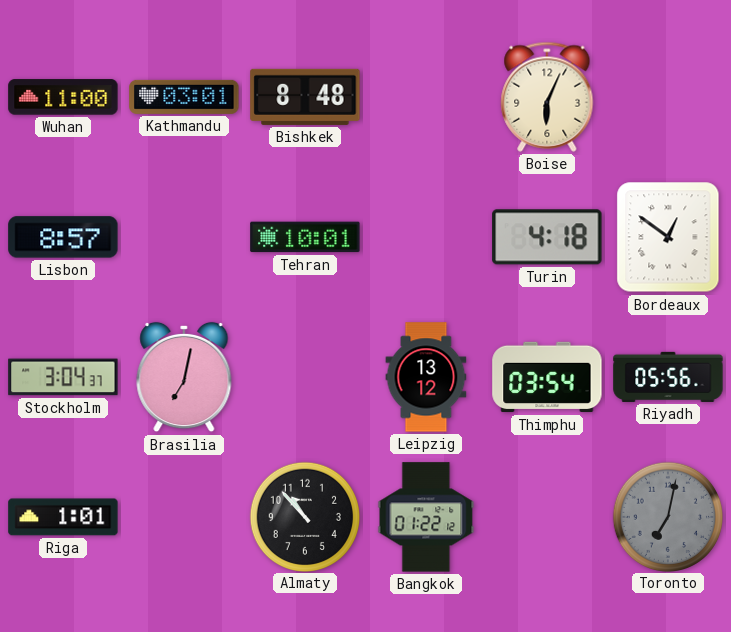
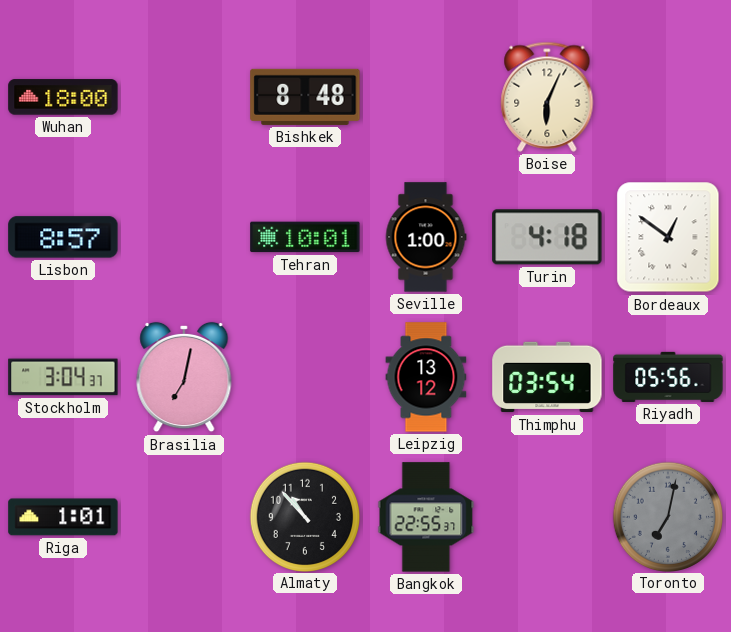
Wuhan: 11:00 -> 18:00 (63, 97)
Kathmandu: 03:01 -> none (184, 97)
Seville: none -> 1:00 (426, 237)
Bangkok: 01:22 -> 22:55 (426, 517)
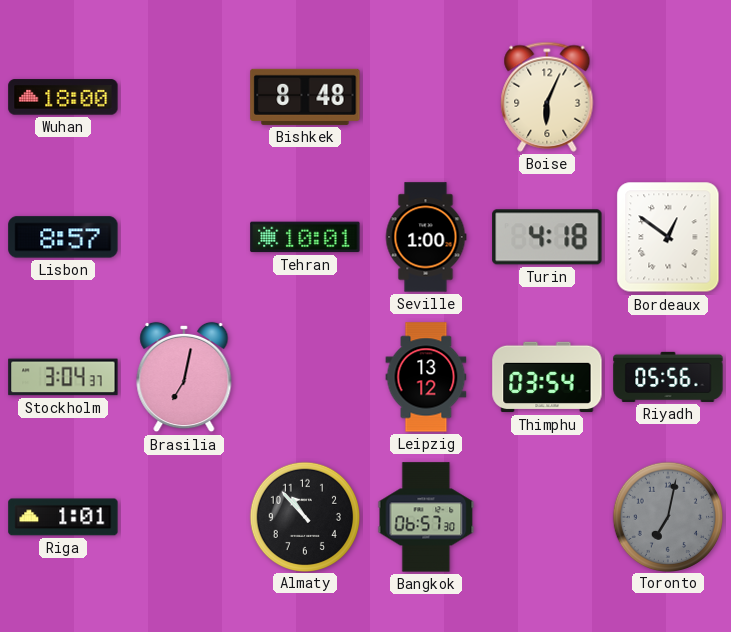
Bangkok: 22:55 -> 06:57 (426, 517)
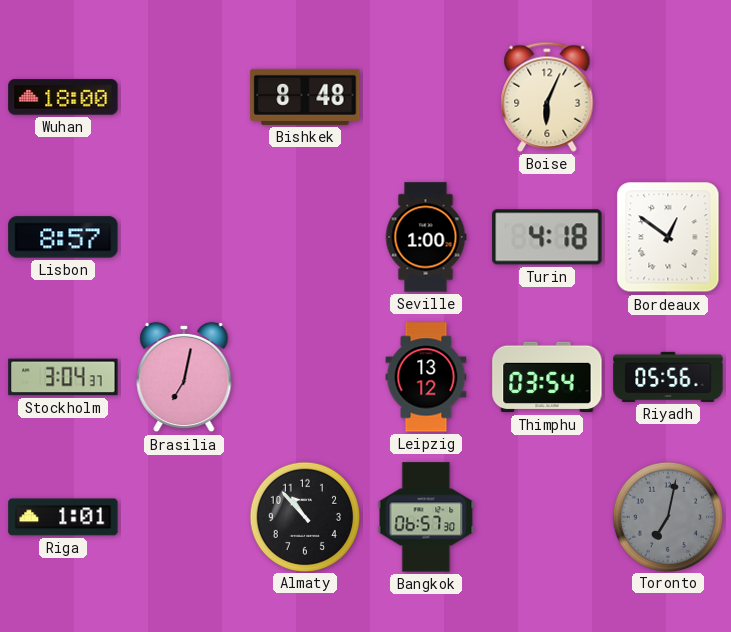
Tehran: 10:01 -> none (305, 237)
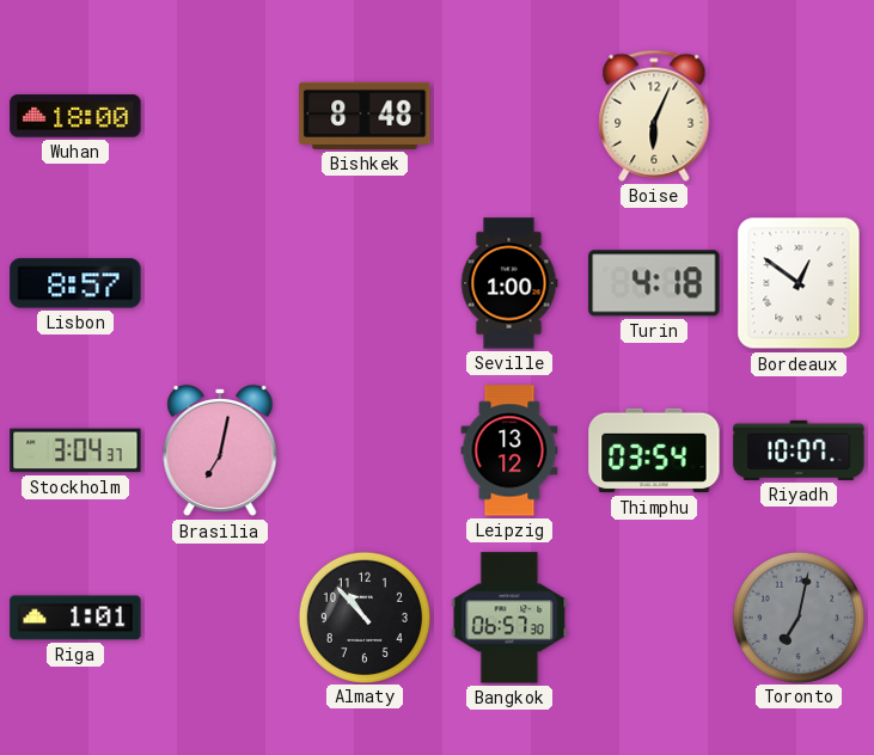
Riyadh: 05:56 -> 10:07 (799, 450)
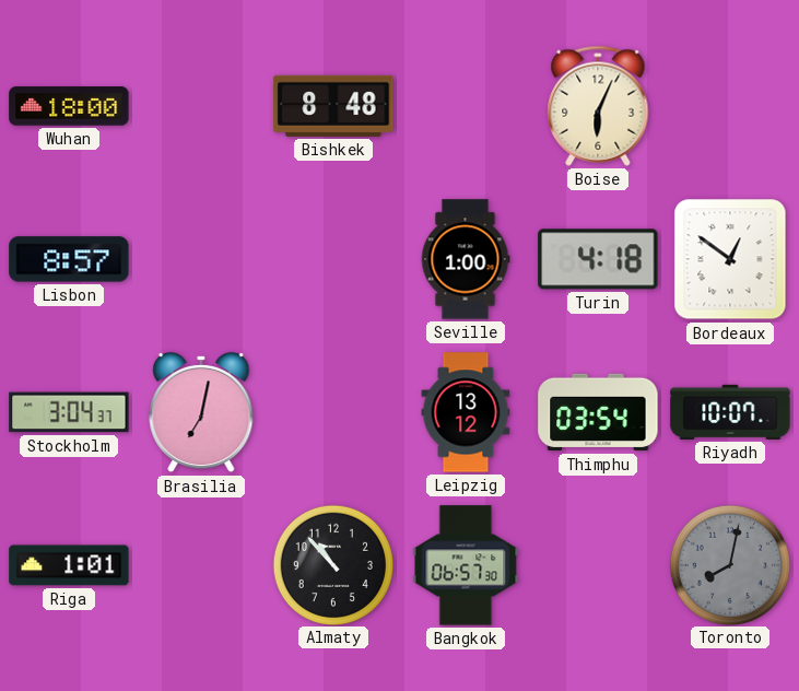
Toronto: 7:02 -> 8:02 (729, 564)
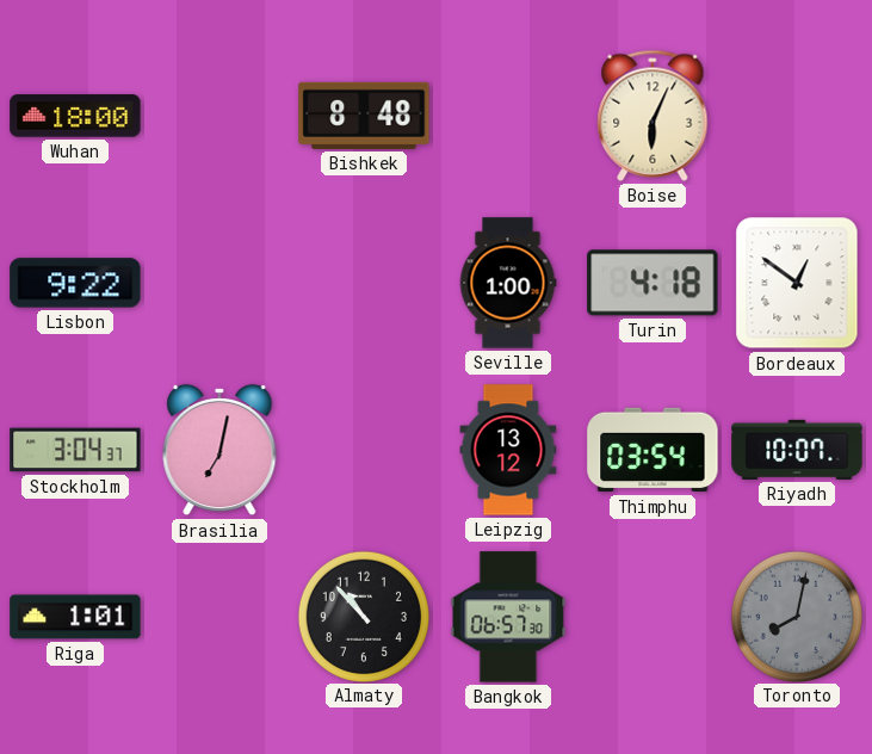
Lisbon: 8:57 -> 9:22 (75, 283)
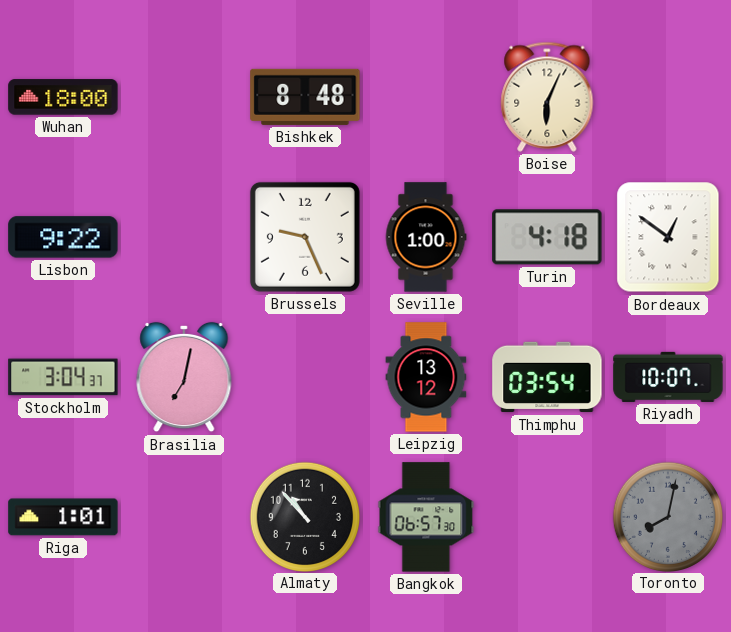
Brussels: none -> 9:26 (305, 237)
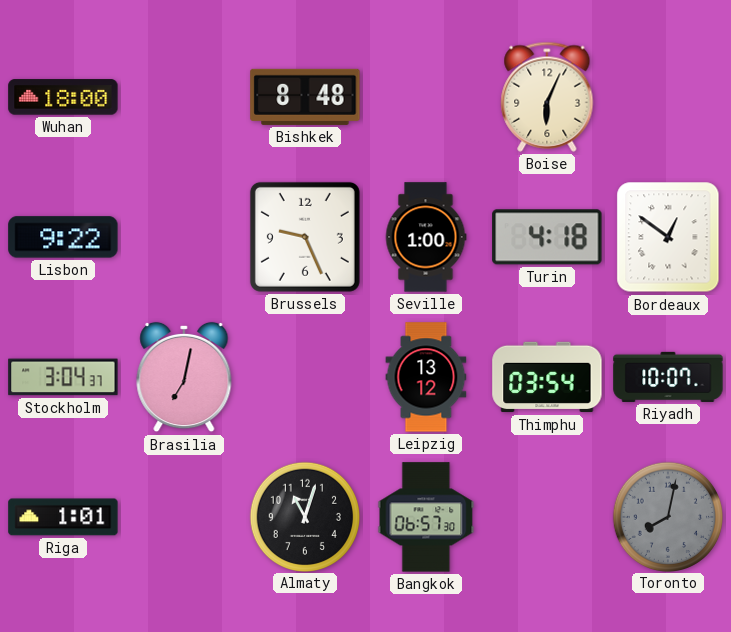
Almaty: 10:53 -> 11:03 (304, 516)
